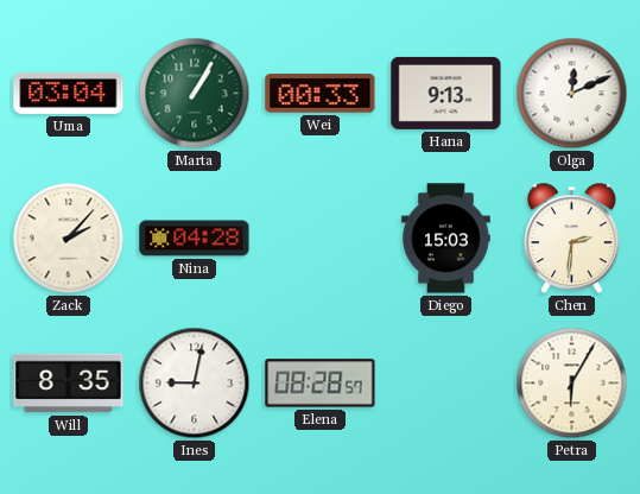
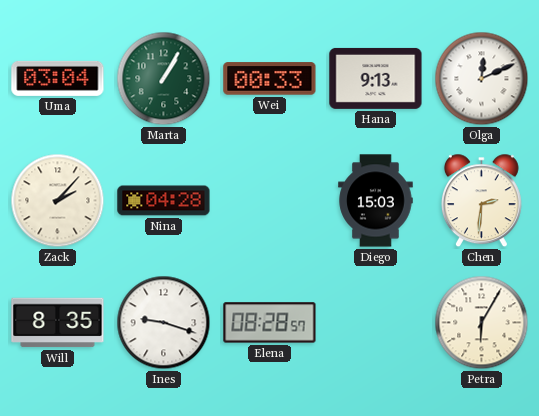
Ines: 9:02 -> 9:18 (164, 323)
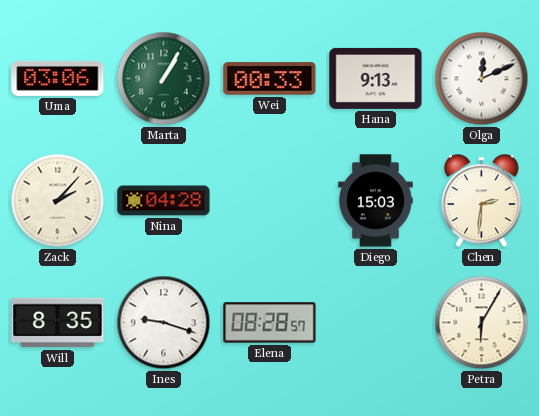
Uma: 03:04 -> 03:06 (58, 78)
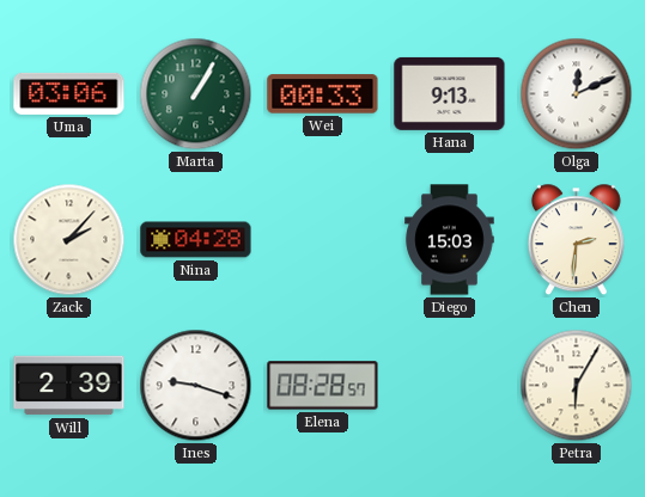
Will: 8:35 -> 2:39 (69, 386)
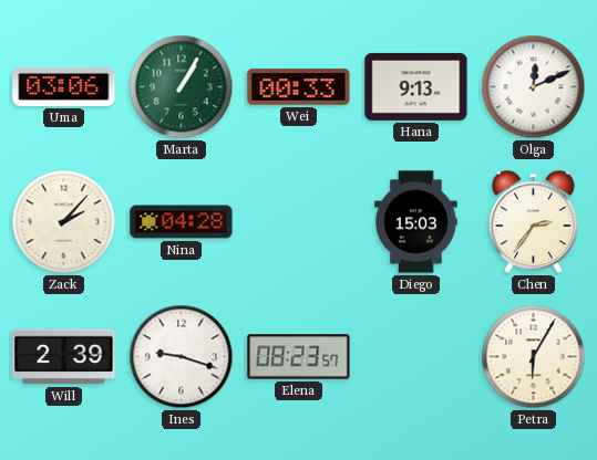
Chen: 2:31 -> 2:36 (533, 222)
Elena: 08:28 -> 08:23 (299, 357)
